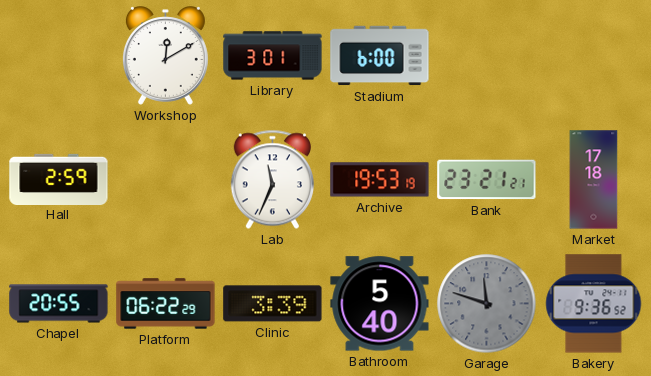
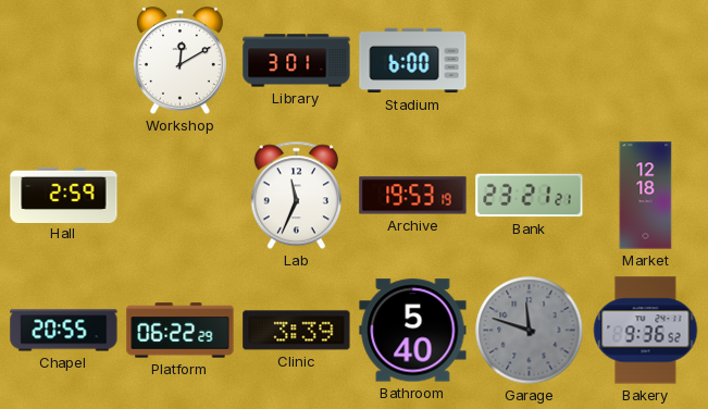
Market: 17:18 -> 12:18 (646, 196)
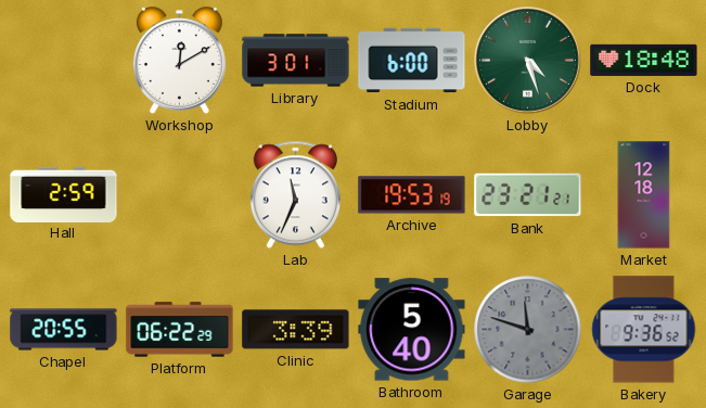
Lobby: none -> 4:27 (528, 61)
Dock: none -> 18:48 (644, 60)
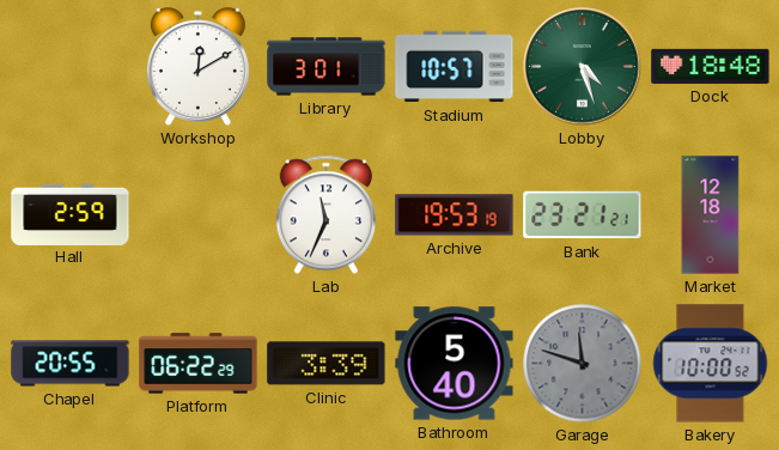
Stadium: 6:00 -> 10:57 (455, 67)
Bakery: 9:36 -> 10:00 (711, 364)
